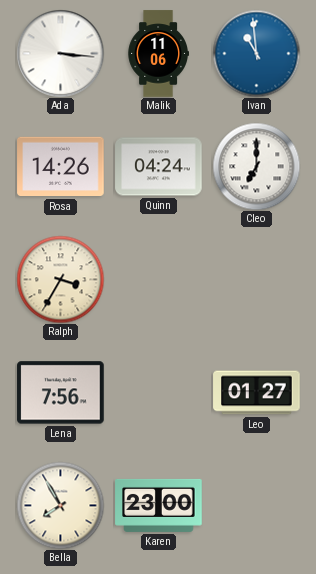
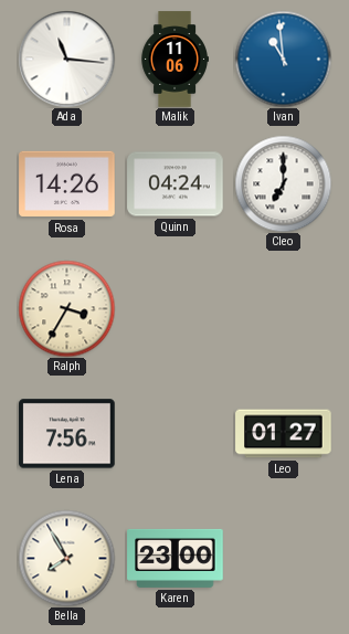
Ada: 3:16 -> 11:16 (66, 59)
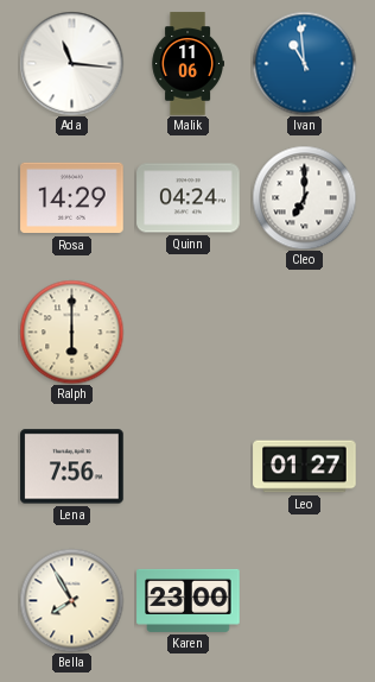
Rosa: 14:26 -> 14:29 (72, 198)
Ralph: 3:35 -> 6:00 (71, 331)
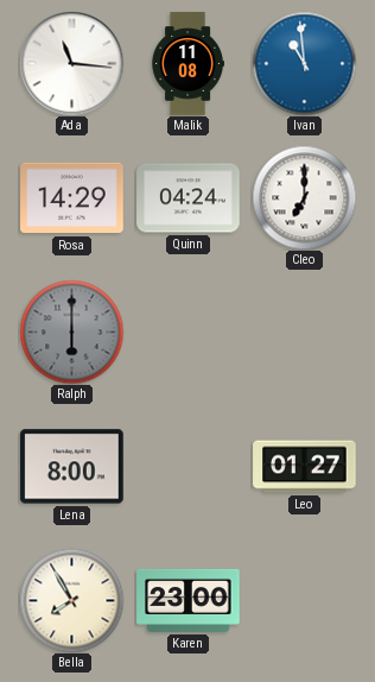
Malik: 11:06 -> 11:08 (188, 64)
Ralph dial: cream -> grey (71, 331)
Lena: 7:56 -> 8:00 (72, 467)
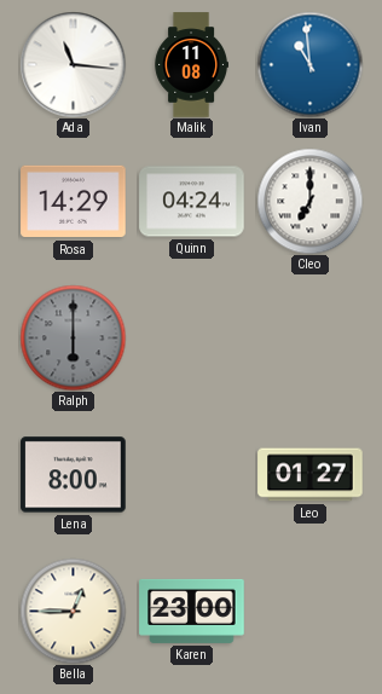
Bella: 7:55 -> 12:45 (73, 611)
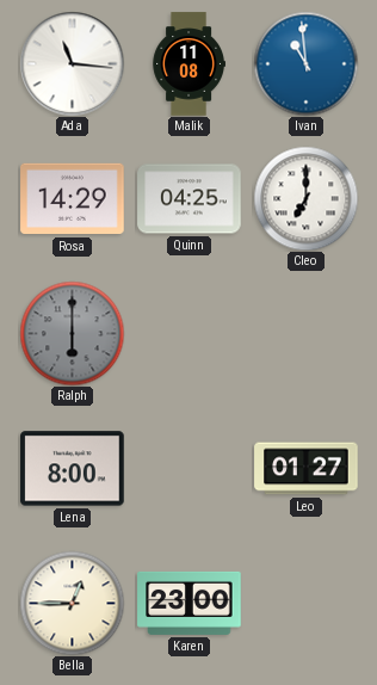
Quinn: 04:24 -> 04:25 (190, 199)
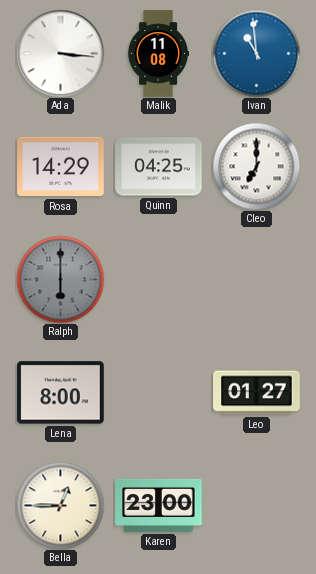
Ada: 11:16 -> 3:16 (60, 53)
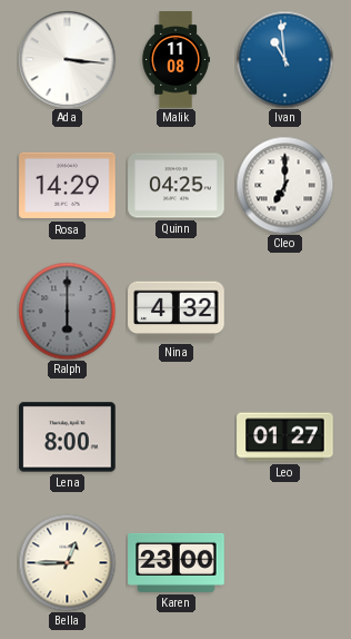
Nina: none -> 4:32 (177, 312)
